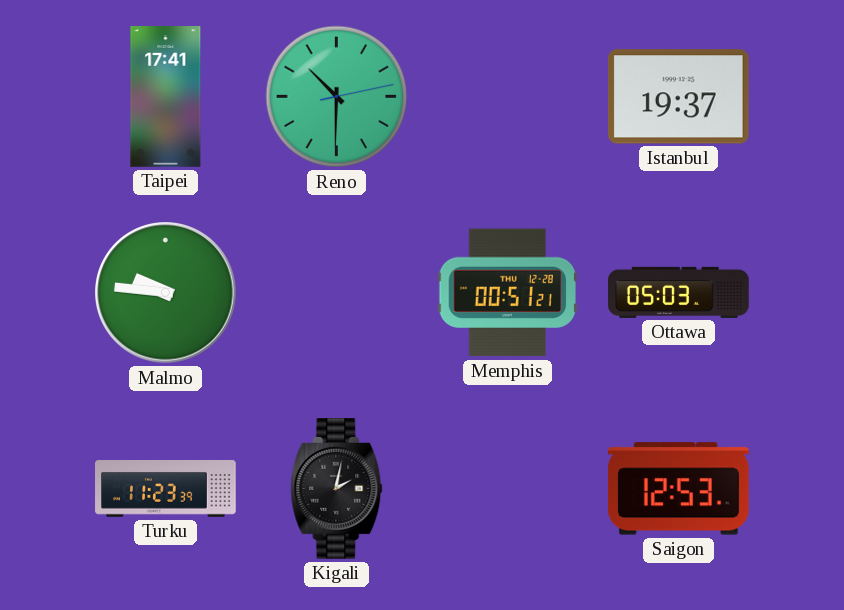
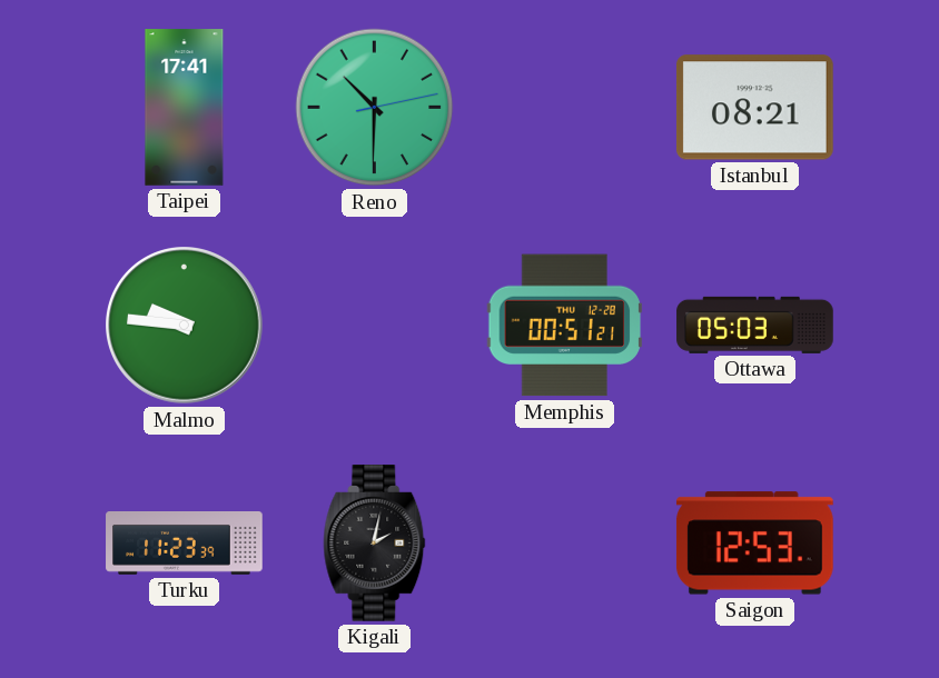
Istanbul: 19:37 -> 08:21 (754, 108)
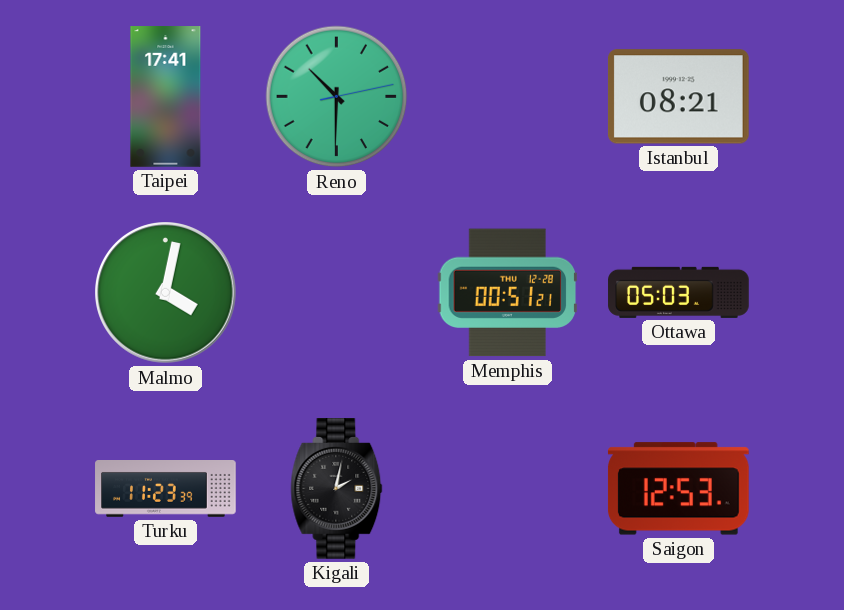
Malmo: 9:46 -> 4:02 (166, 293)
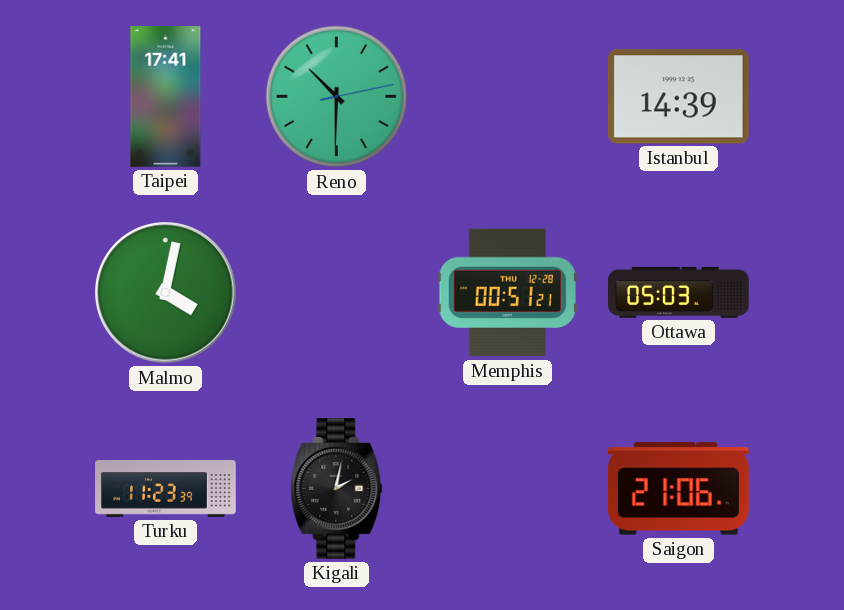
Istanbul: 08:21 -> 14:39 (678, 97)
Saigon: 12:53 -> 21:06 (678, 489)
